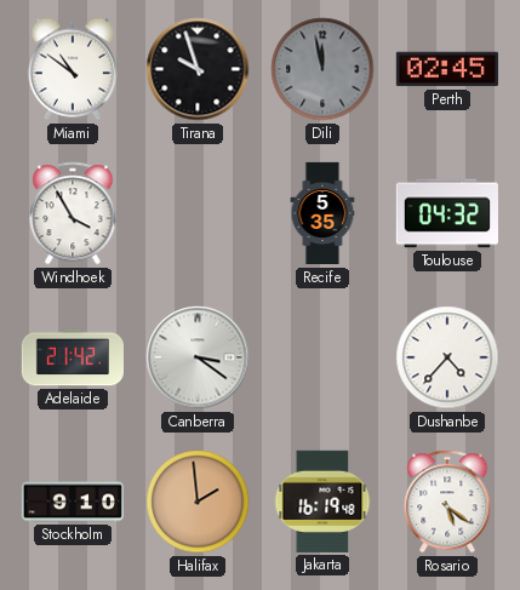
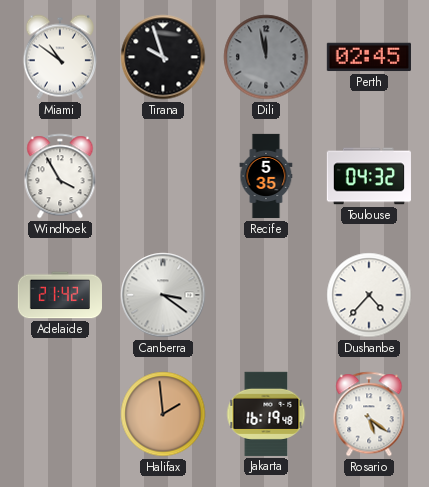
Stockholm: 9:10 -> none (72, 502)
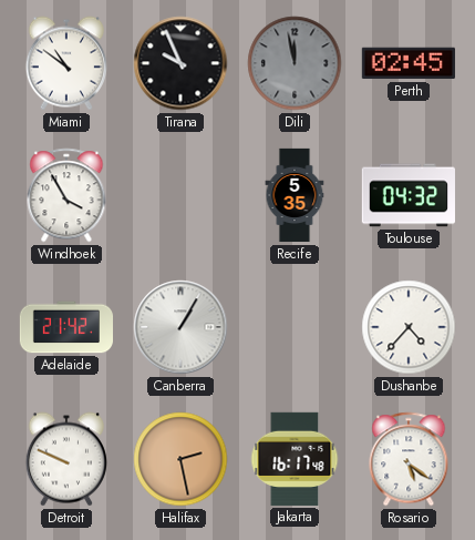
Tirana: 9:57 -> 9:56 (180, 63)
Canberra: 3:21 -> 1:05 (180, 327)
Detroit: none -> 9:49 (66, 459)
Halifax: 1:59 -> 2:28 (180, 459)
Jakarta: 16:19 -> 16:17 (295, 459)
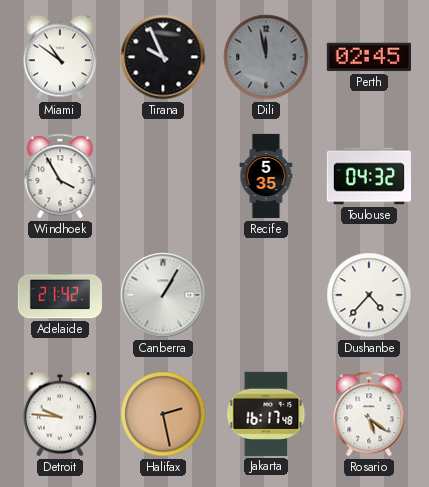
Detroit: 9:49 -> 9:46 (60, 414)
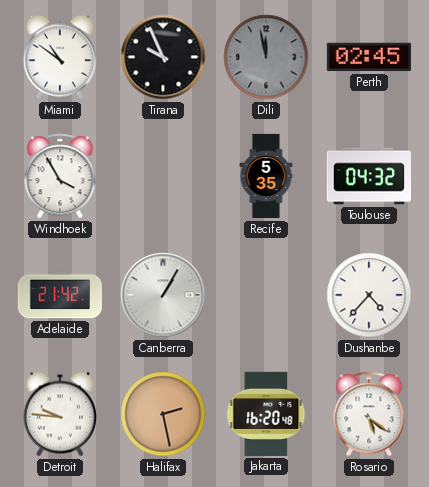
Jakarta: 16:17 -> 16:20 (266, 414)
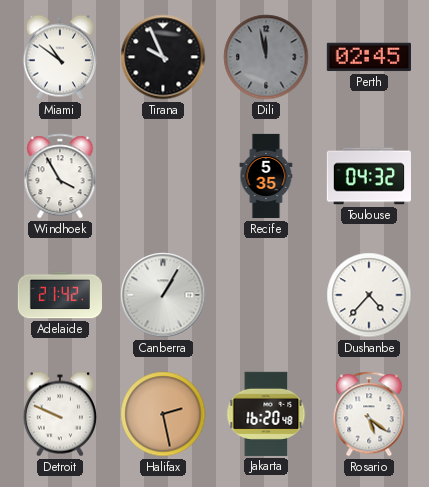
Detroit: 9:46 -> 9:49 (60, 414)
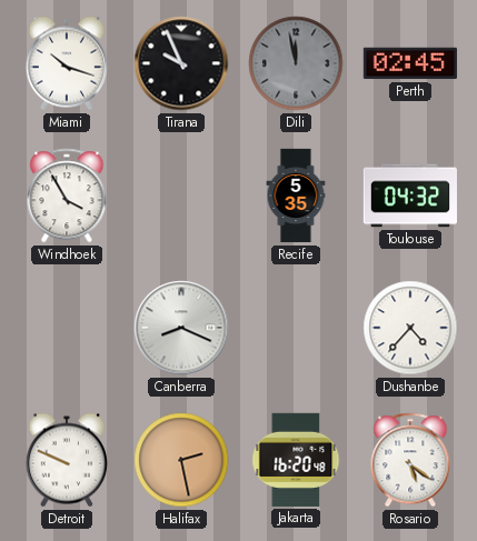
Miami: 10:51 -> 10:18 (67, 63)
Adelaide: 21:42 -> none (59, 295)
Canberra: 1:05 -> 8:19 (181, 328)
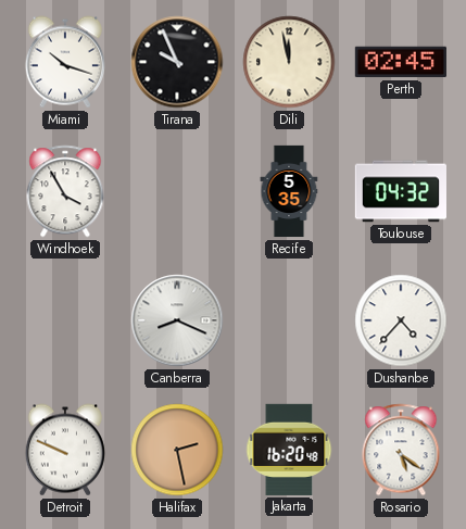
Dili dial: grey -> cream (289, 62)
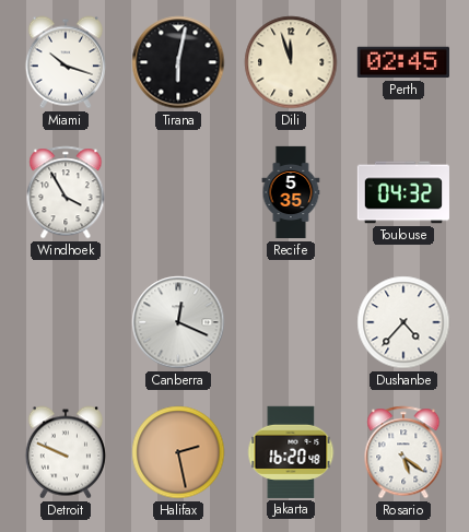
Tirana: 9:56 -> 6:02 (178, 62)
Dili: 11:58 -> 11:57 (291, 62)
Canberra: 8:19 -> 12:19 (178, 322)
